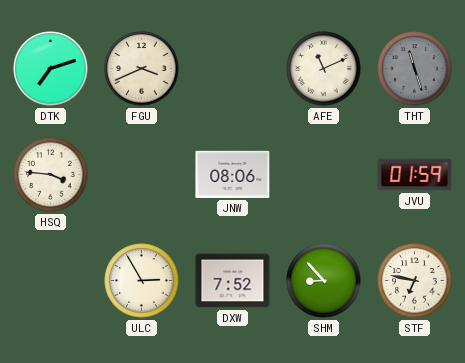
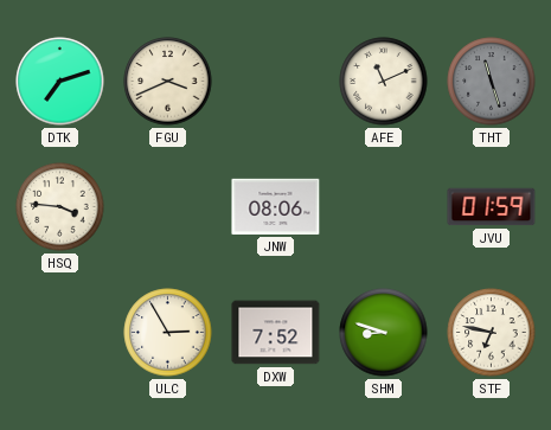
SHM: 8:53 -> 8:48 (384, 333)
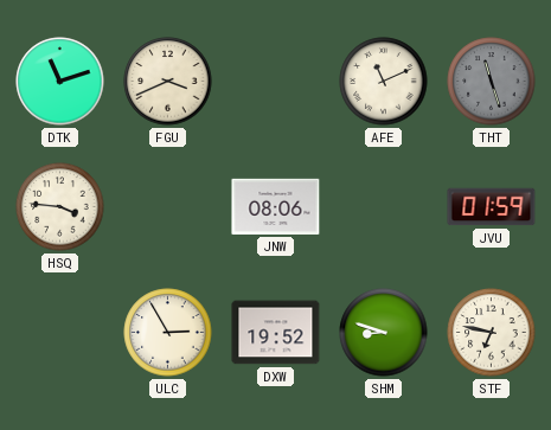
DTK: 7:12 -> 11:12 (60, 82)
DXW: 7:52 -> 19:52 (276, 333)
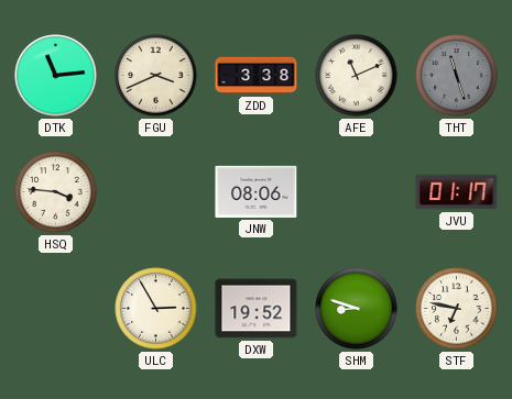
DTK: 11:12 -> 11:14 (56, 76)
ZDD: none -> 3:38 (257, 76)
JVU: 01:59 -> 01:17 (457, 192)
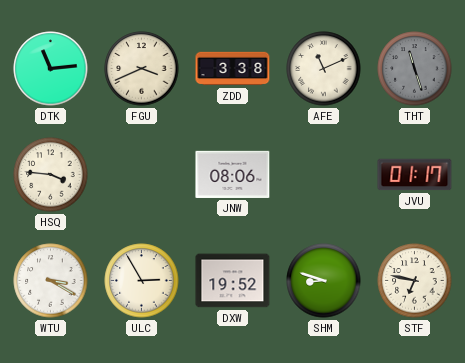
WTU: none -> 3:20 (51, 281)
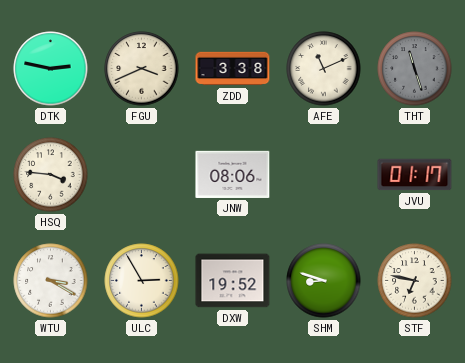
DTK: 11:14 -> 2:47 (51, 69)
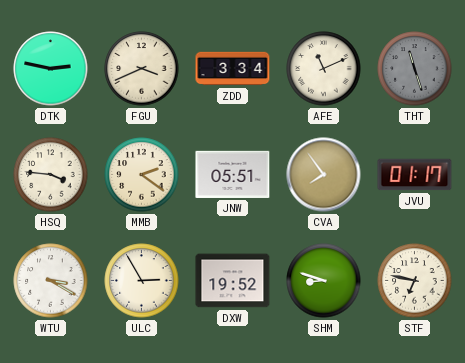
ZDD: 3:38 -> 3:34 (233, 69)
MMB: none -> 2:21 (142, 175)
JNW: 08:06 -> 05:51 (233, 174)
CVA: none -> 7:54 (324, 175)
